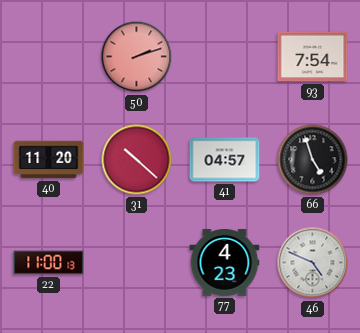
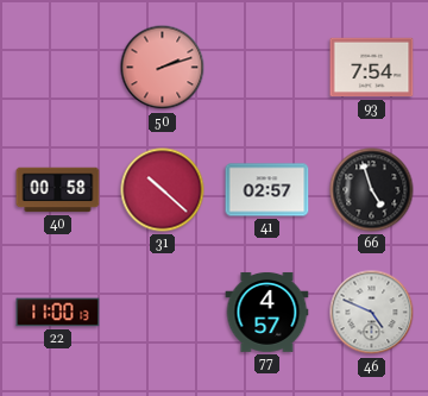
40: 11:20 -> 00:58 (58, 190)
41: 04:57 -> 02:57 (267, 190)
77: 4:23 -> 4:57 (267, 312)
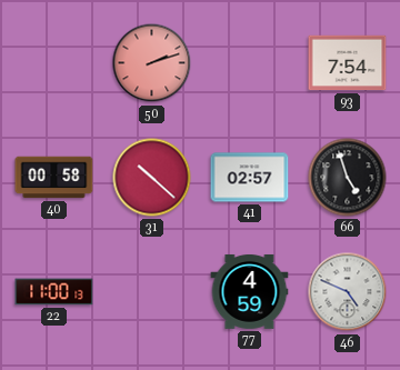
77: 4:57 -> 4:59 (250, 291)
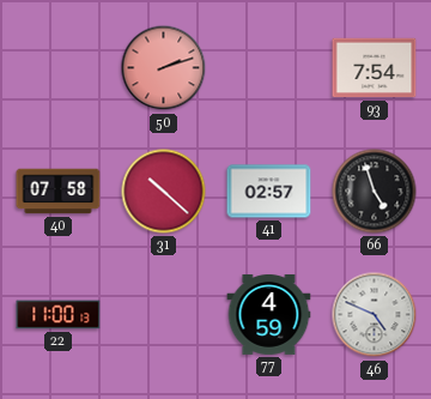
40: 00:58 -> 07:58 (59, 192)
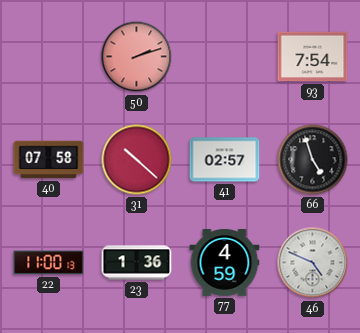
23: none -> 1:36 (137, 263)
